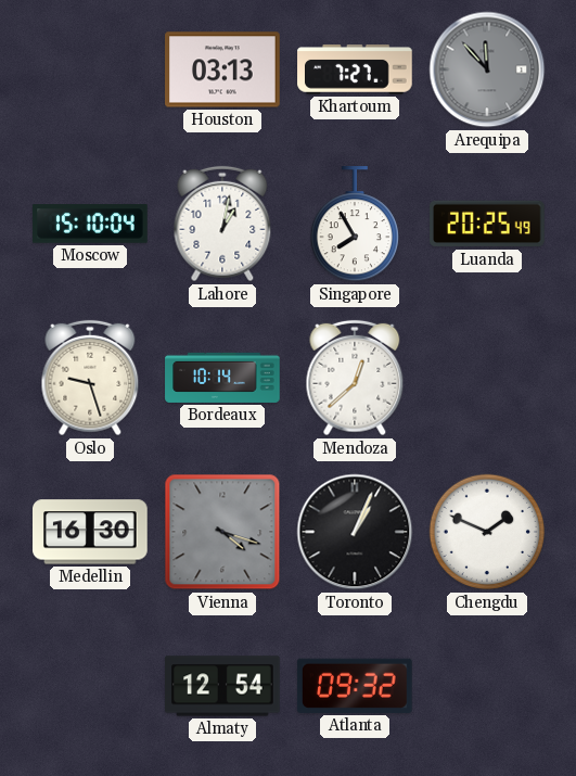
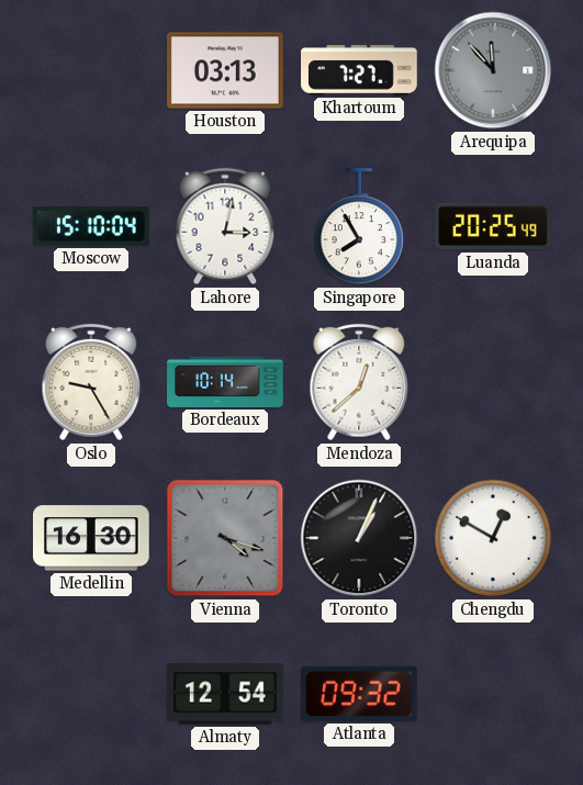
Lahore: 1:02 -> 3:02 (225, 226)
Oslo: 9:27 -> 9:25 (91, 382)
Chengdu: 1:49 -> 12:50 (493, 538)
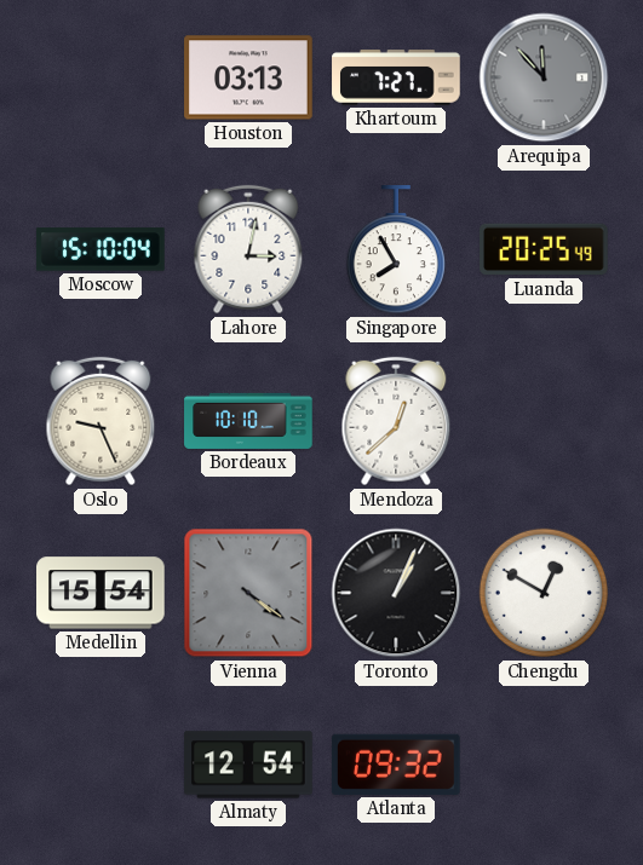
Oslo: 9:25 -> 9:26 (101, 421)
Bordeaux: 10:14 -> 10:10 (248, 421)
Medellin: 16:30 -> 15:54 (101, 593)
Vienna: 4:18 -> 4:21 (248, 593)
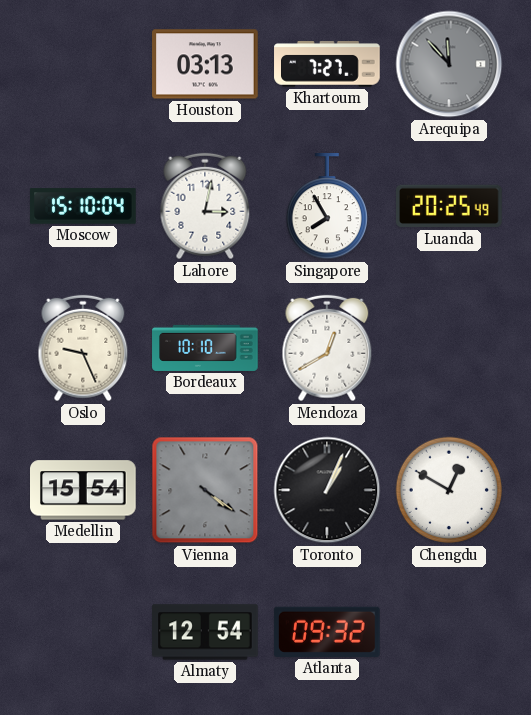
Mendoza: 12:38 -> 12:40 (327, 348)
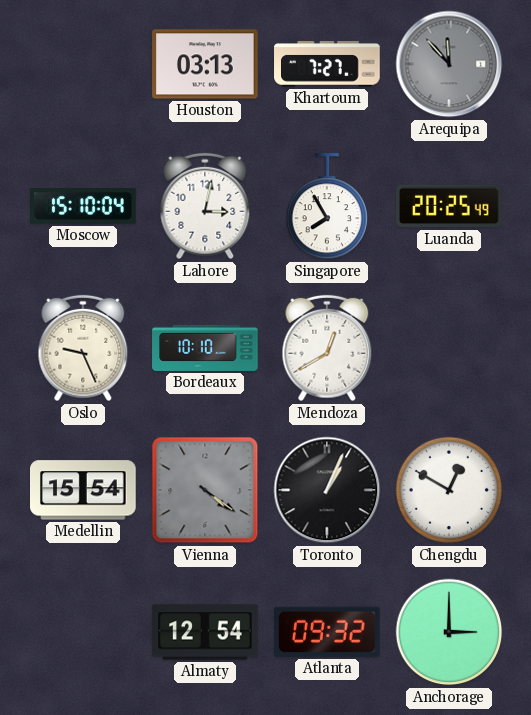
Anchorage: none -> 3:00 (449, 632)
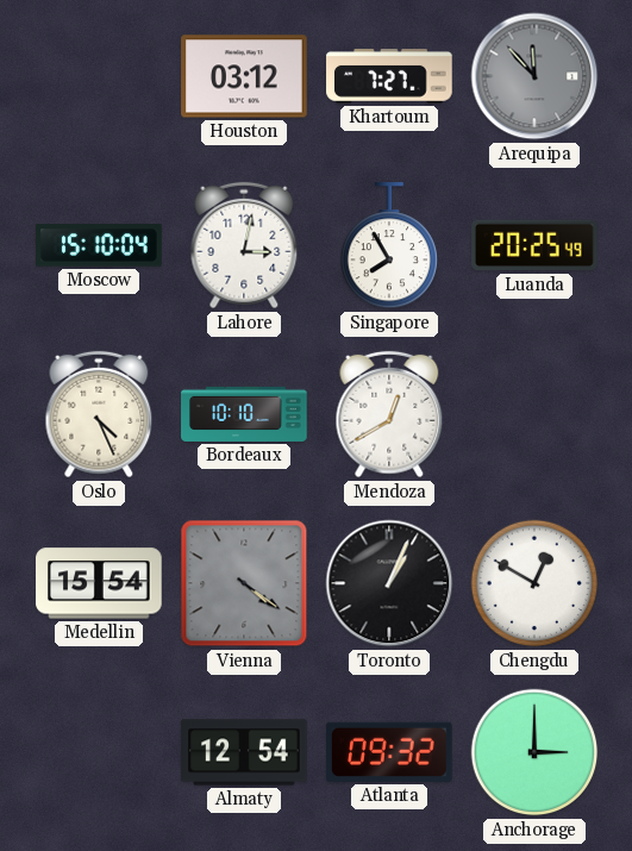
Houston: 03:13 -> 03:12 (244, 76)
Oslo: 9:26 -> 4:26 (99, 414)
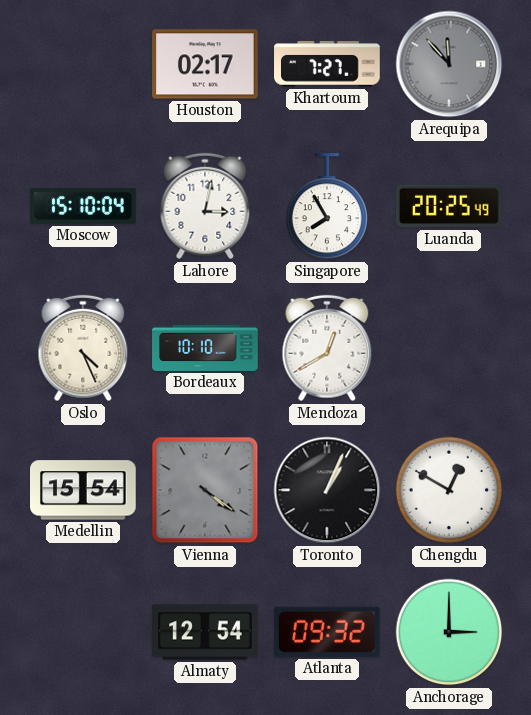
Houston: 03:12 -> 02:17 (205, 64)
